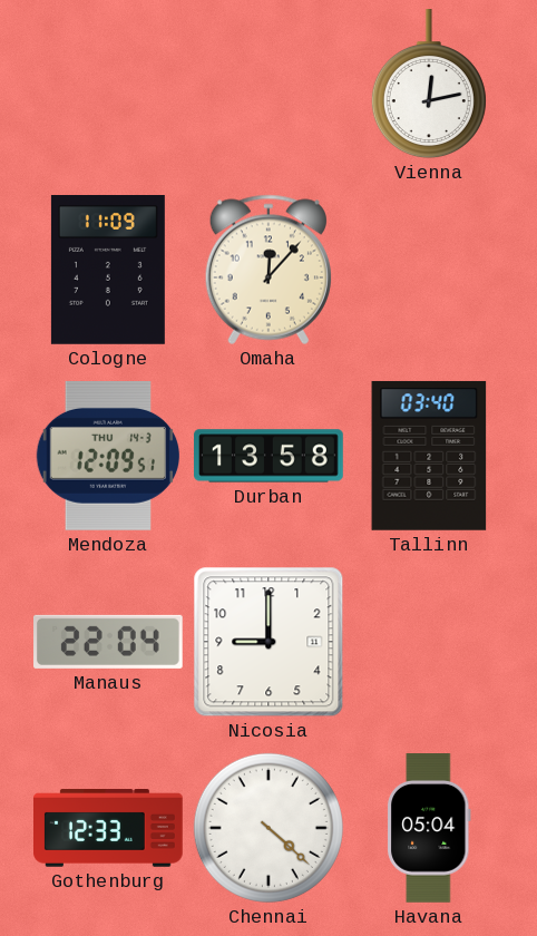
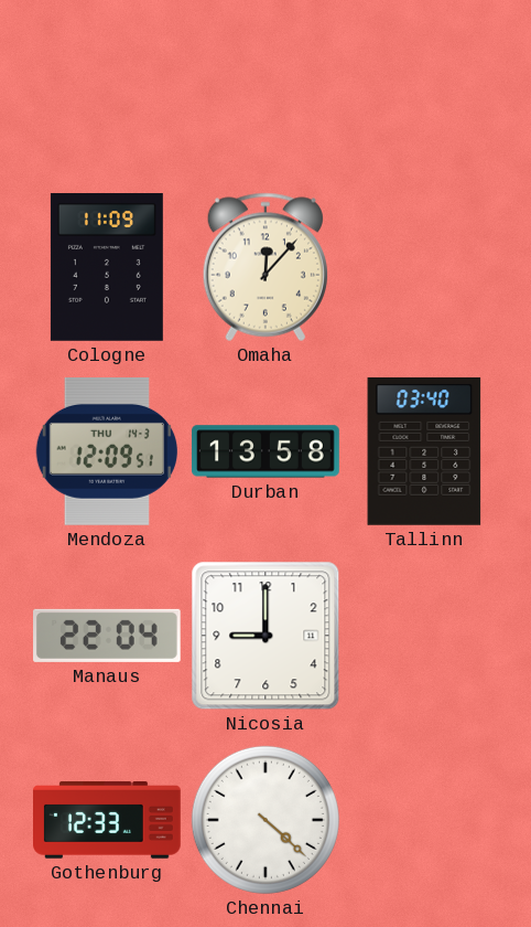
Vienna: 12:13 -> none (429, 85)
Havana: 05:04 -> none (429, 829)
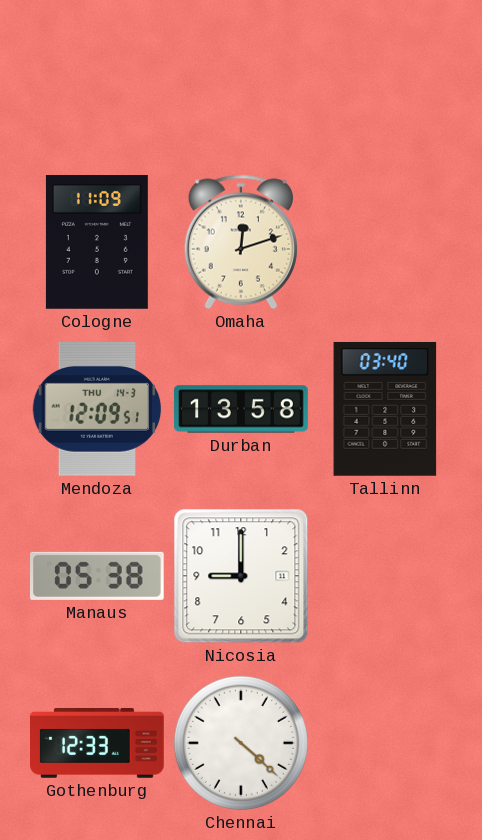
Omaha: 12:07 -> 12:12 (241, 242)
Manaus: 22:04 -> 05:38 (98, 576)
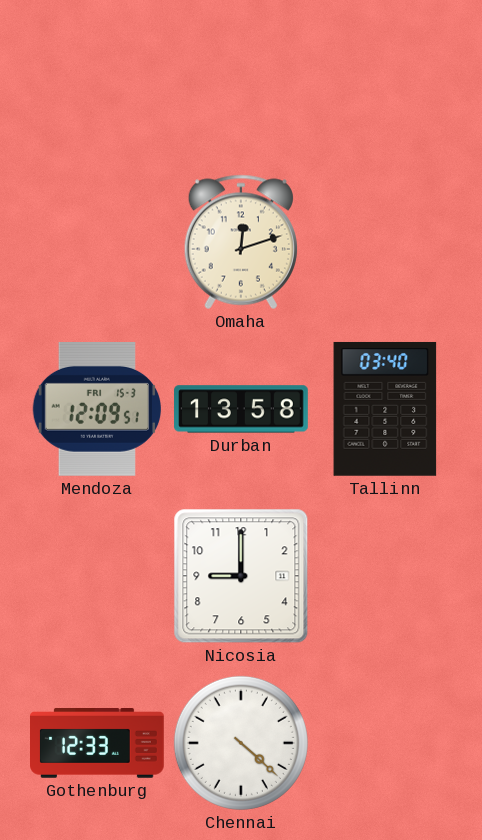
Cologne: 11:09 -> none (97, 243)
Mendoza date: THU 14-3 -> FRI 15-3 (96, 410)
Manaus: 05:38 -> none (98, 576)
